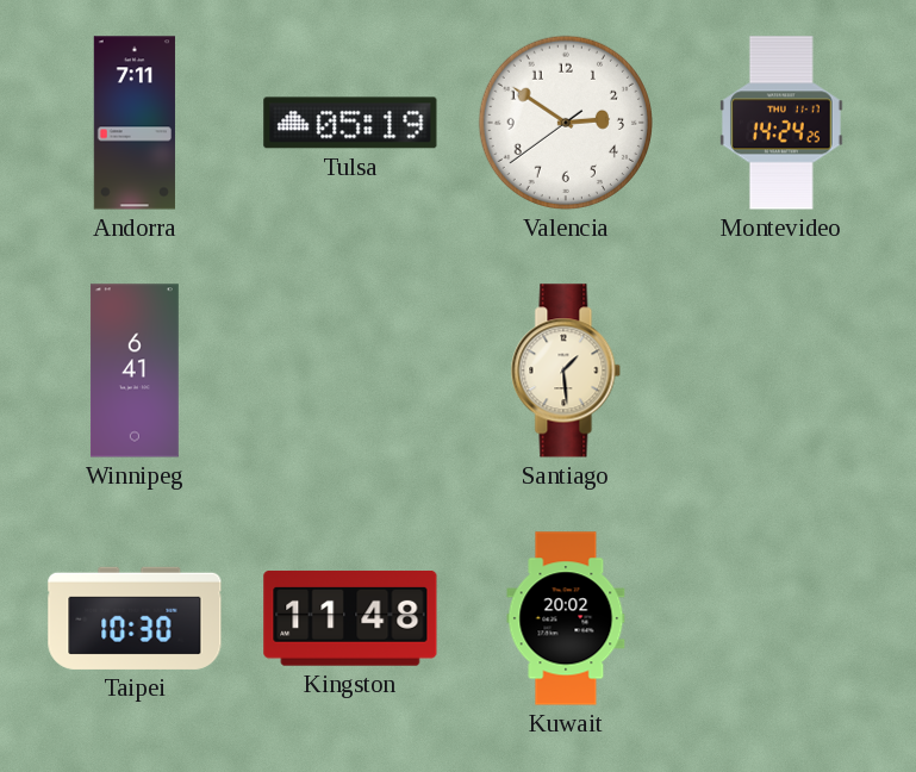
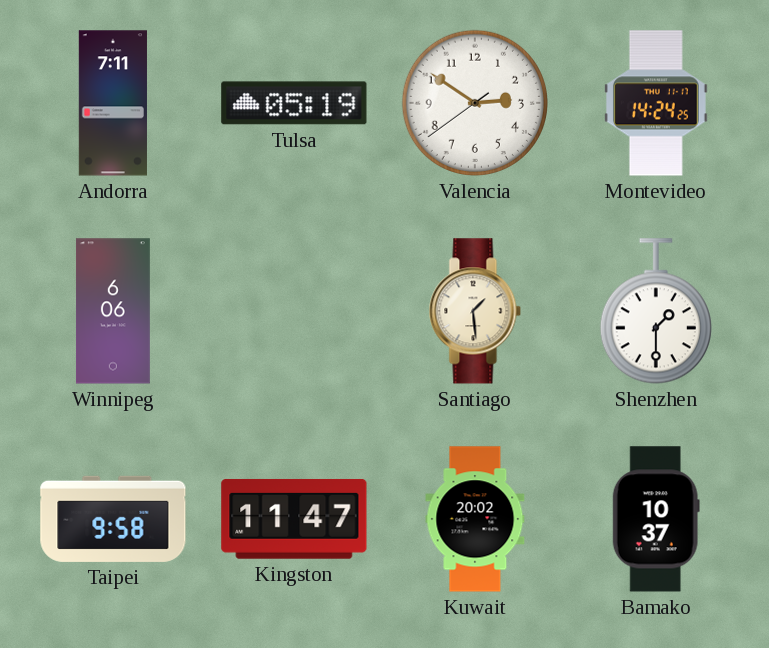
Winnipeg: 6:41 -> 6:06 (113, 311)
Shenzhen: none -> 1:30 (656, 311)
Taipei: 10:30 -> 9:58 (113, 519)
Kingston: 11:48 -> 11:47 (294, 519)
Bamako: none -> 10:37 (656, 519)
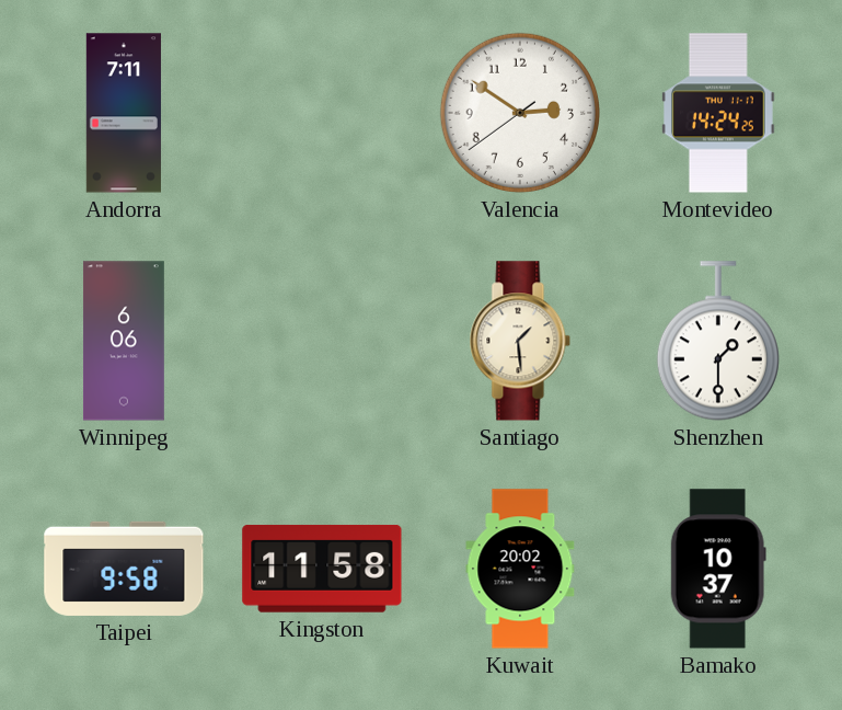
Tulsa: 05:19 -> none (294, 103)
Kingston: 11:47 -> 11:58 (322, 569)
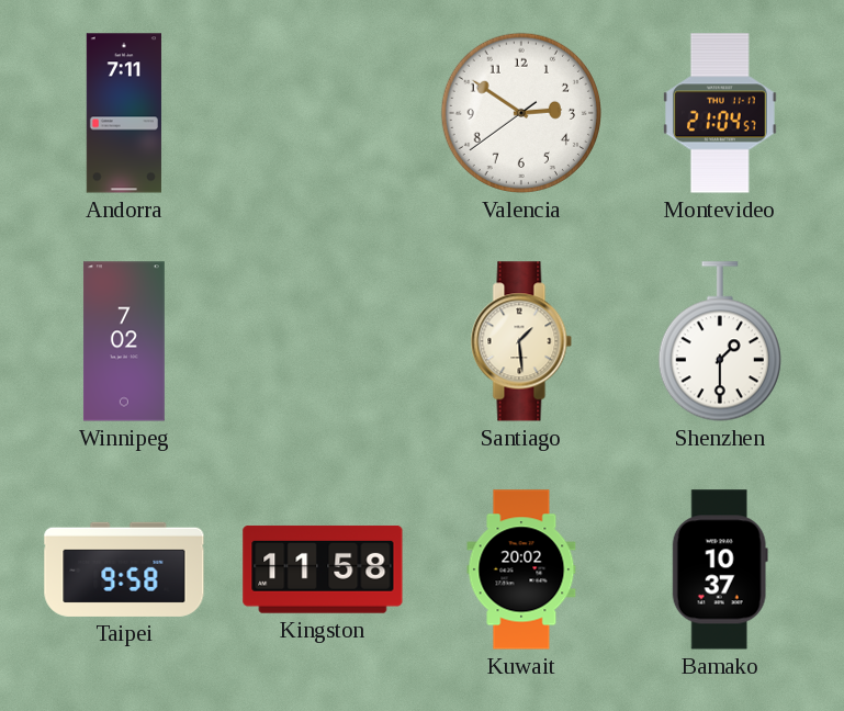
Montevideo: 14:24 -> 21:04 (720, 113)
Winnipeg: 6:06 -> 7:02 (124, 341)
